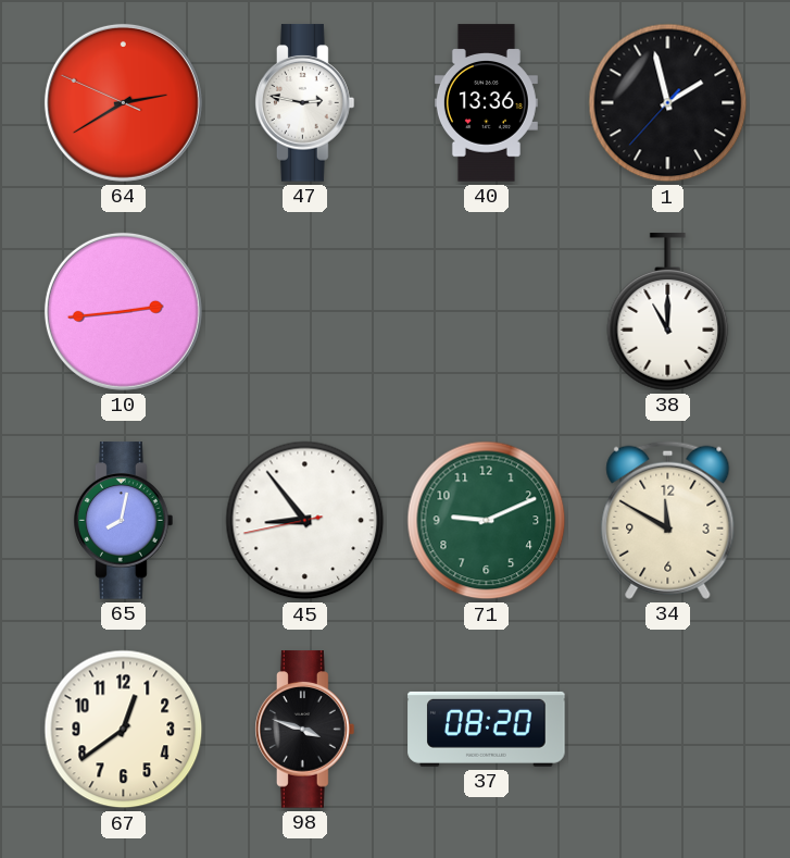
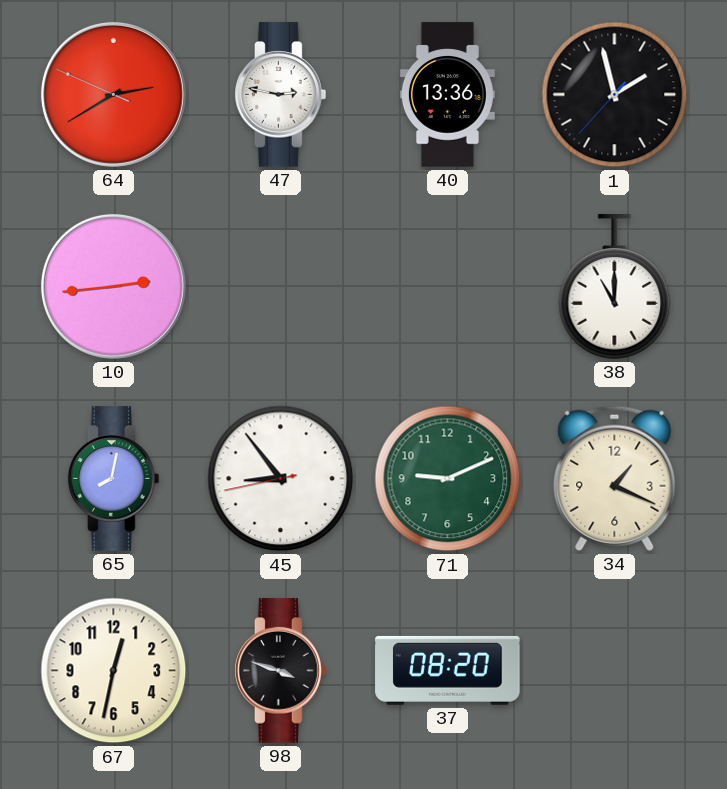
34: 11:50 -> 1:19 (615, 478)
67: 12:39 -> 12:32 (114, 671)
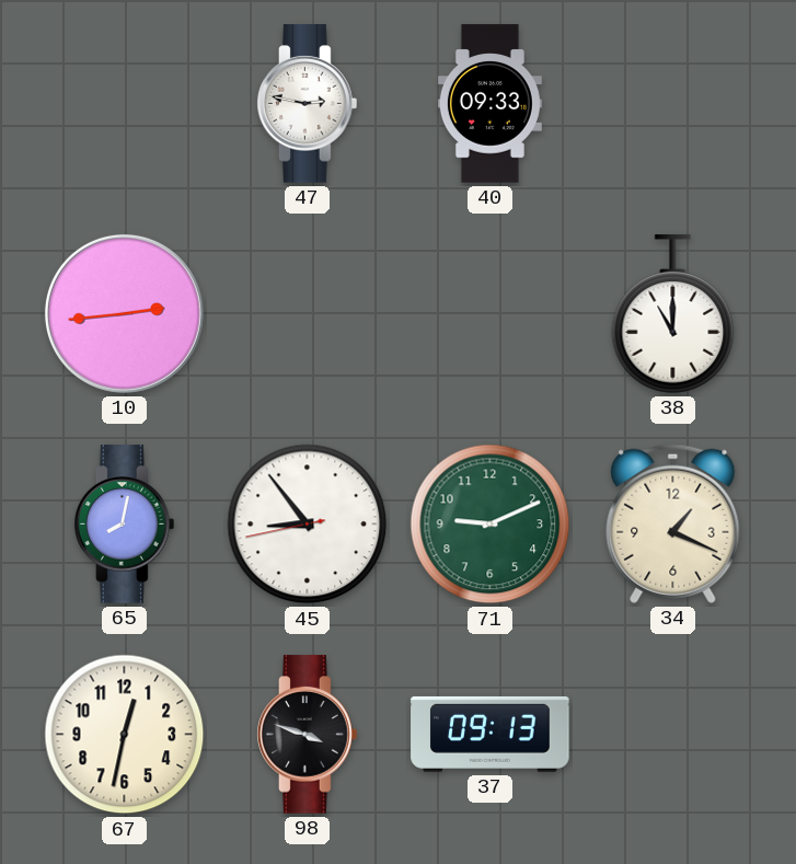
64: 2:39 -> none (113, 94)
40: 13:36 -> 09:33 (489, 104)
1: 1:57 -> none (615, 95)
37: 08:20 -> 09:13 (491, 734)
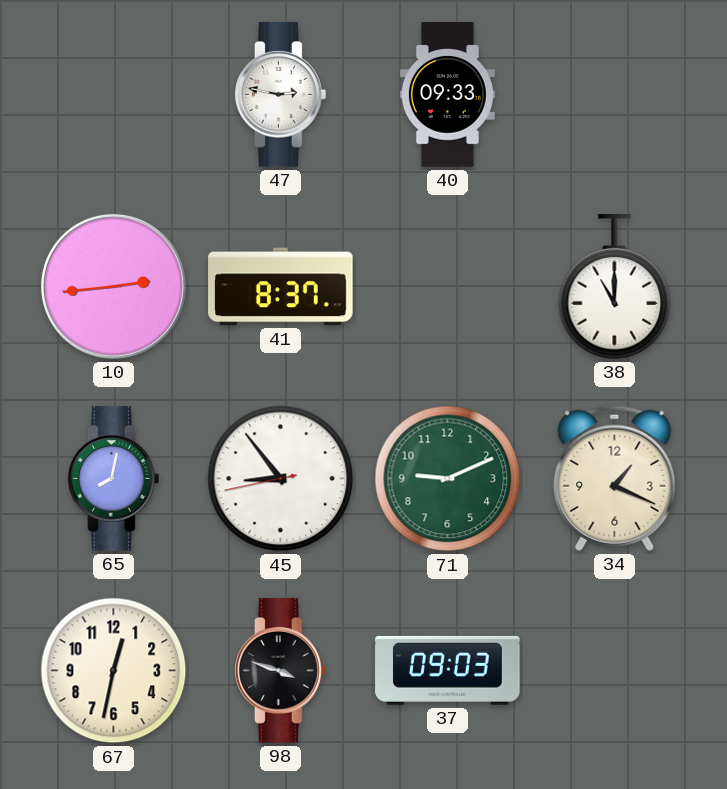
41: none -> 8:37 (281, 287)
37: 09:13 -> 09:03 (448, 670)
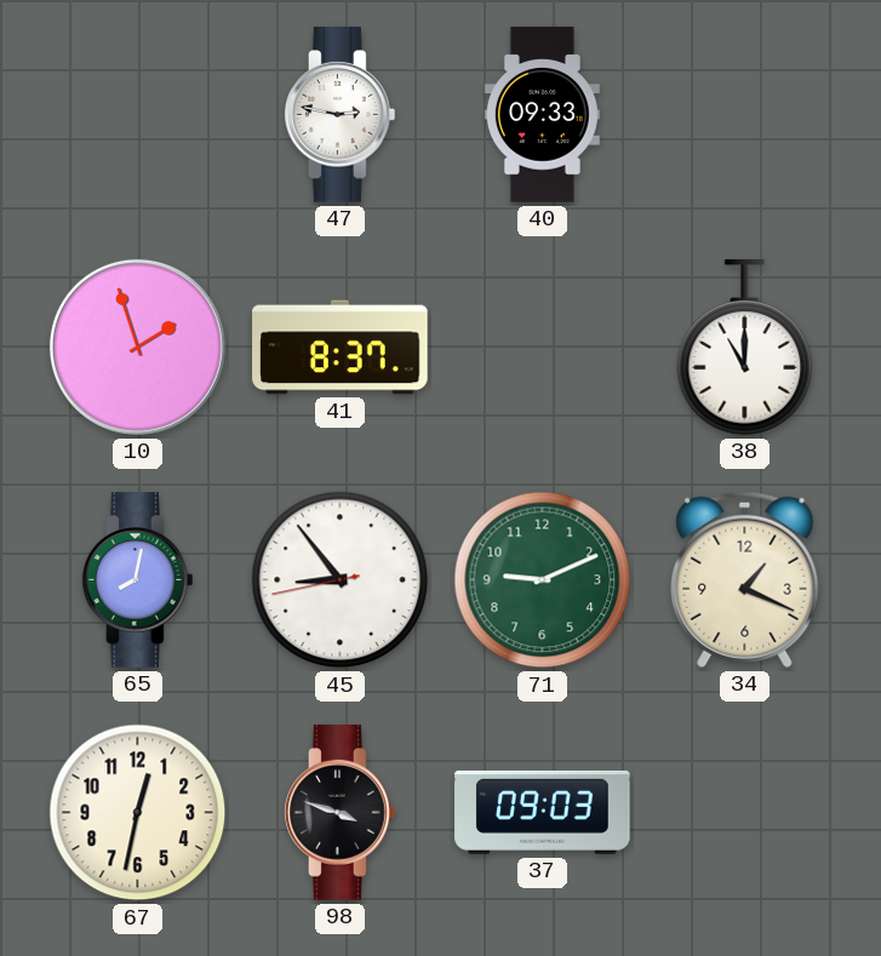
10: 2:44 -> 1:57 (137, 347)
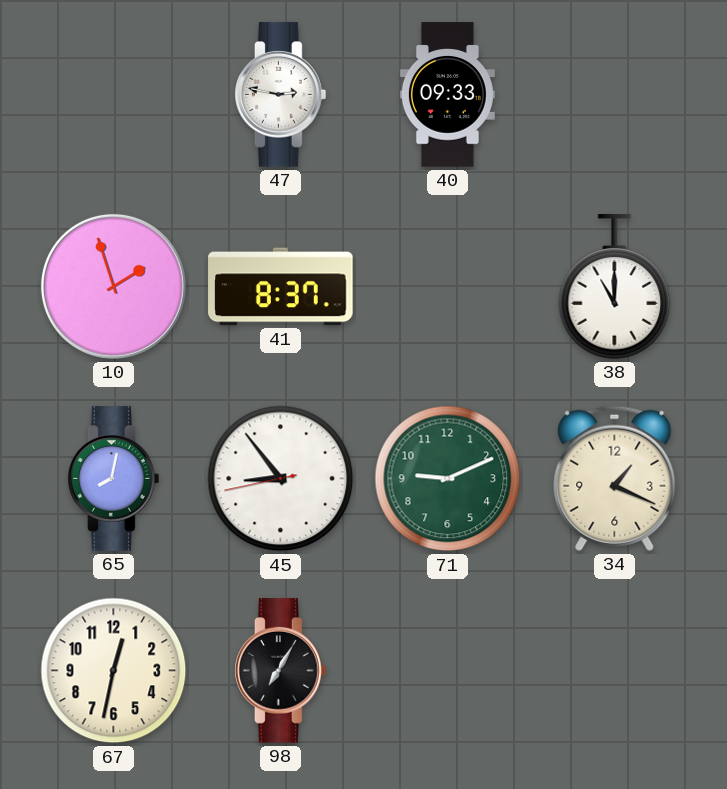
98: 3:48 -> 7:05 (281, 671)
37: 09:03 -> none (543, 812)
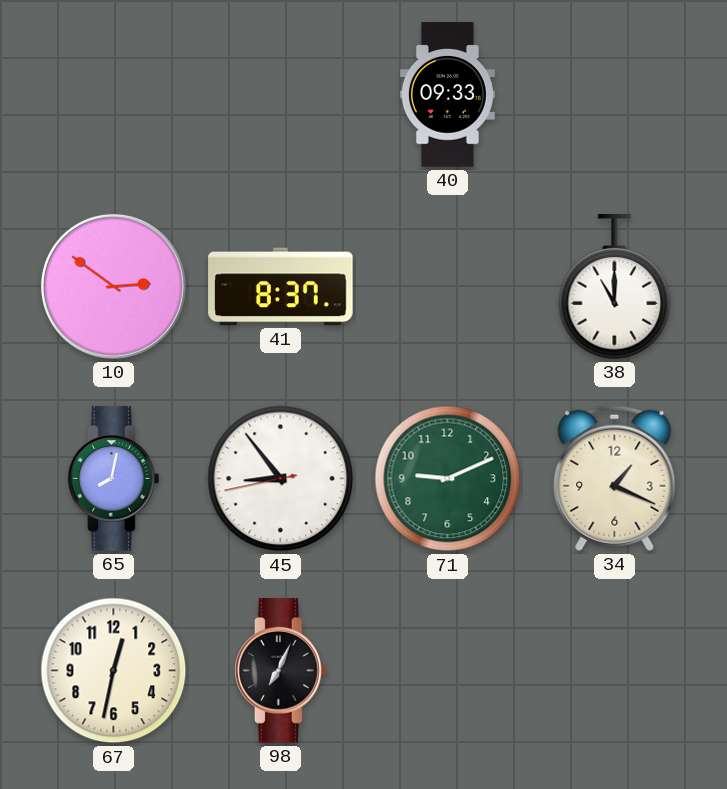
47: 2:47 -> none (281, 95)
10: 1:57 -> 2:51 (113, 286)
98: 7:05 -> 7:04 (281, 671)
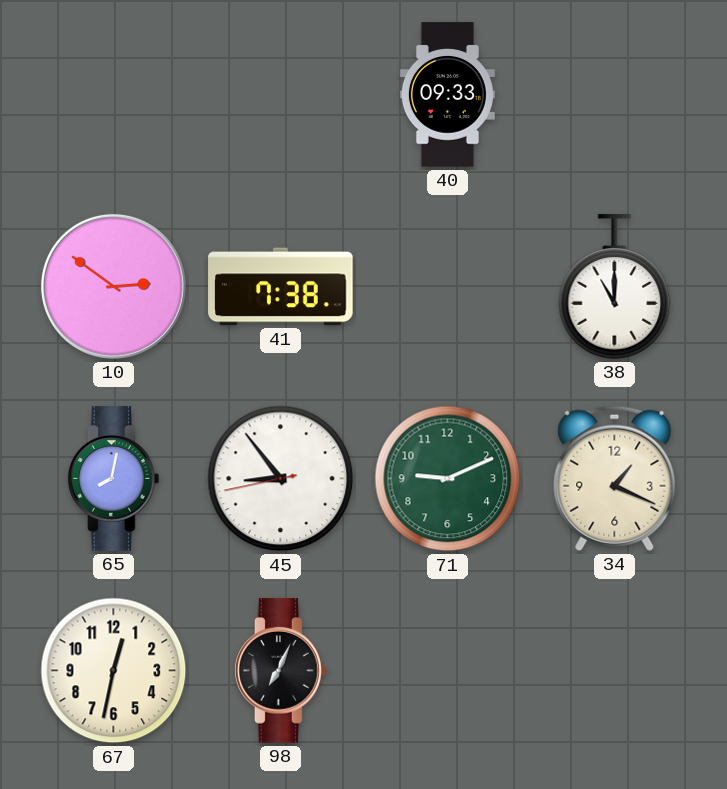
41: 8:37 -> 7:38 (281, 287)
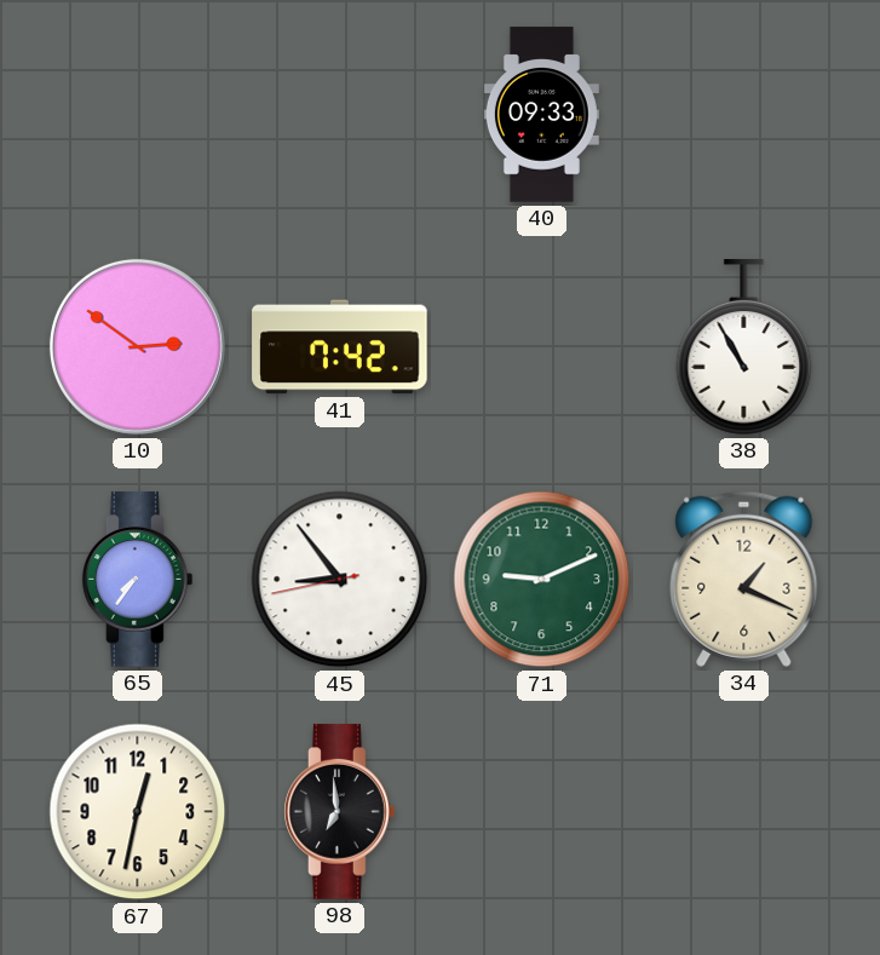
41: 7:38 -> 7:42 (340, 347)
38: 11:00 -> 10:55 (744, 347)
65: 8:02 -> 7:36 (138, 580)
98: 7:04 -> 6:59 (340, 812)
